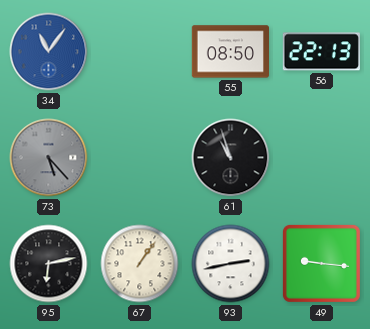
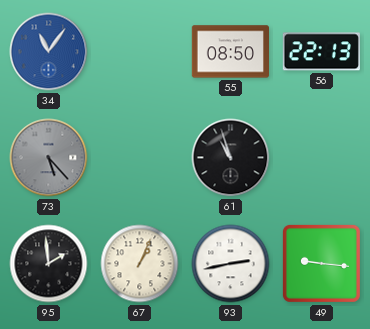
95: 6:13 -> 1:59 (49, 264)
67: 1:06 -> 1:04 (140, 264)
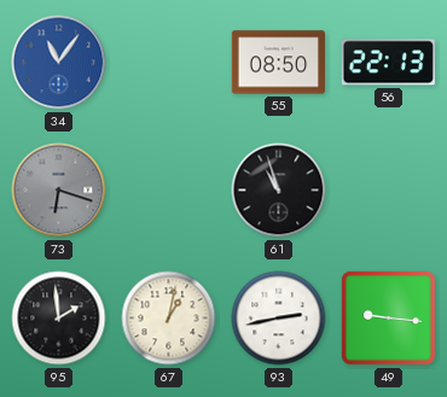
73: 5:23 -> 6:18 (59, 191)
67: 1:04 -> 1:02 (169, 319)
